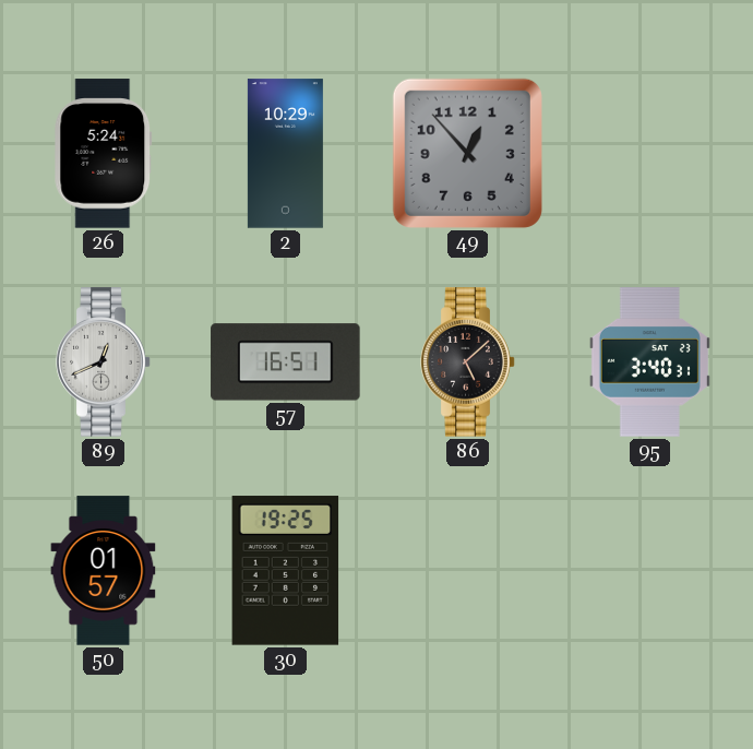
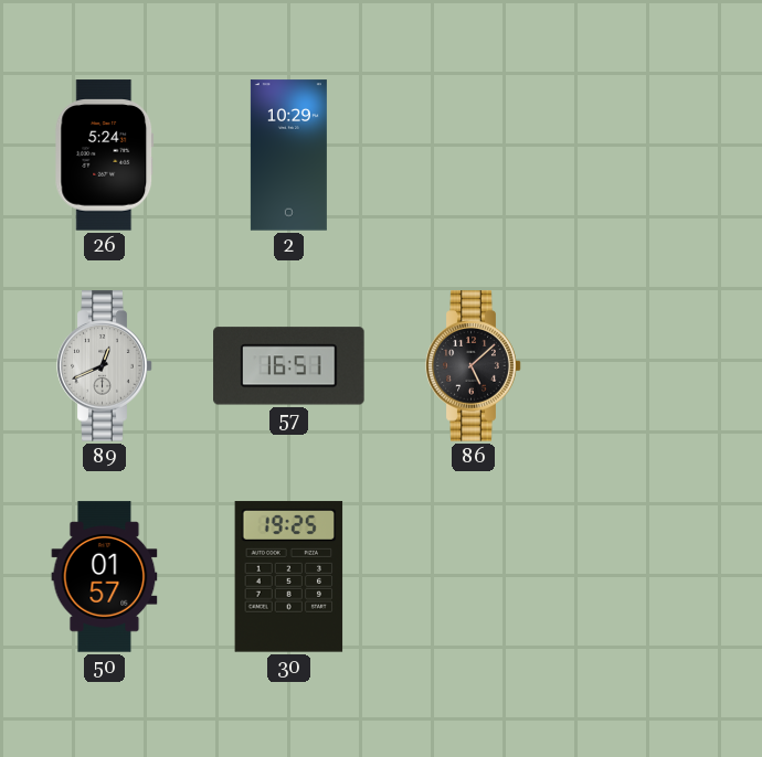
49: 12:53 -> none (467, 153)
95: 3:40 -> none (649, 362)
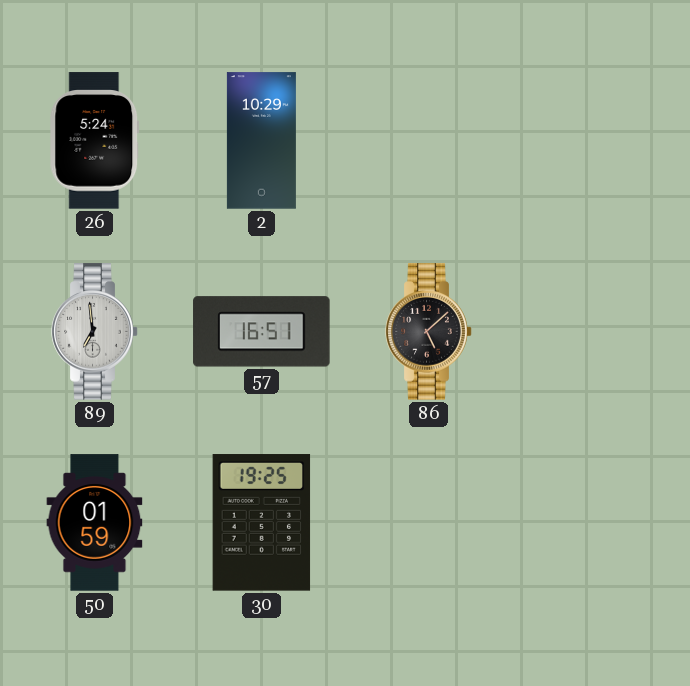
89: 12:41 -> 6:59 (95, 332)
50: 01:57 -> 01:59 (95, 523)
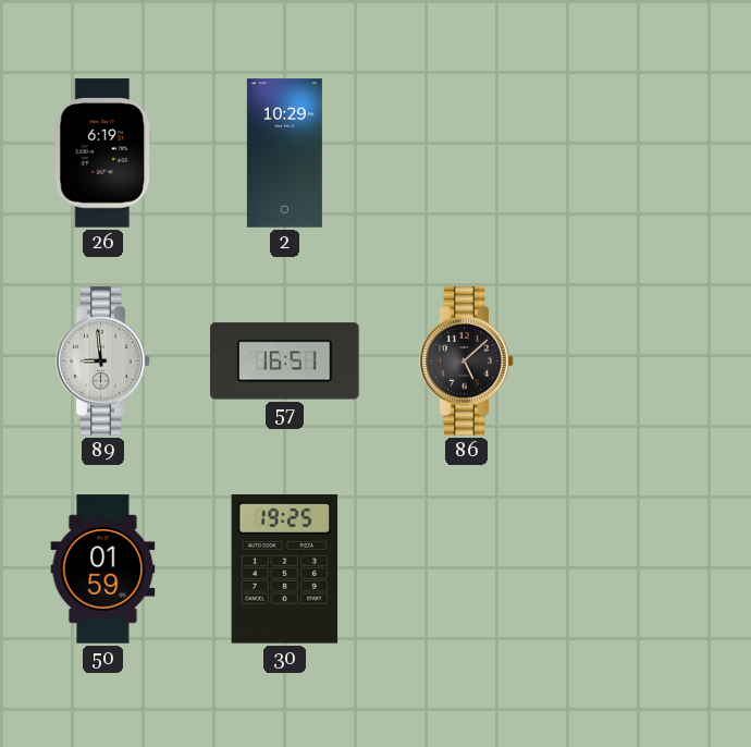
26: 5:24 -> 6:19 (103, 154)
89: 6:59 -> 8:59 (103, 362)
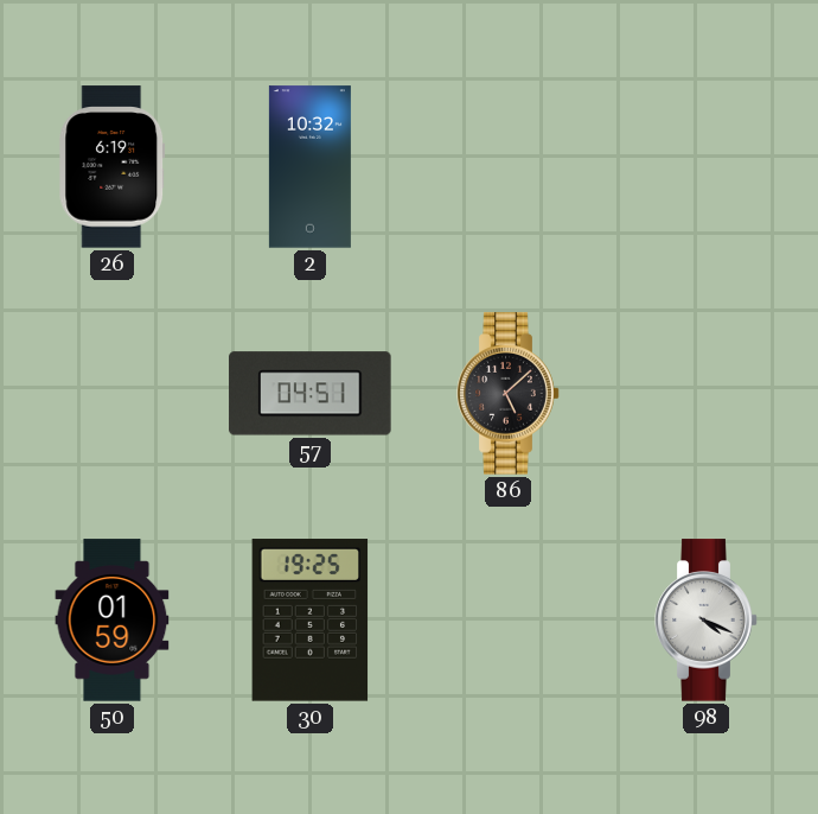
2: 10:29 -> 10:32 (309, 167)
89: 8:59 -> none (103, 362)
57: 16:51 -> 04:51 (311, 394)
98: none -> 4:19 (707, 621)
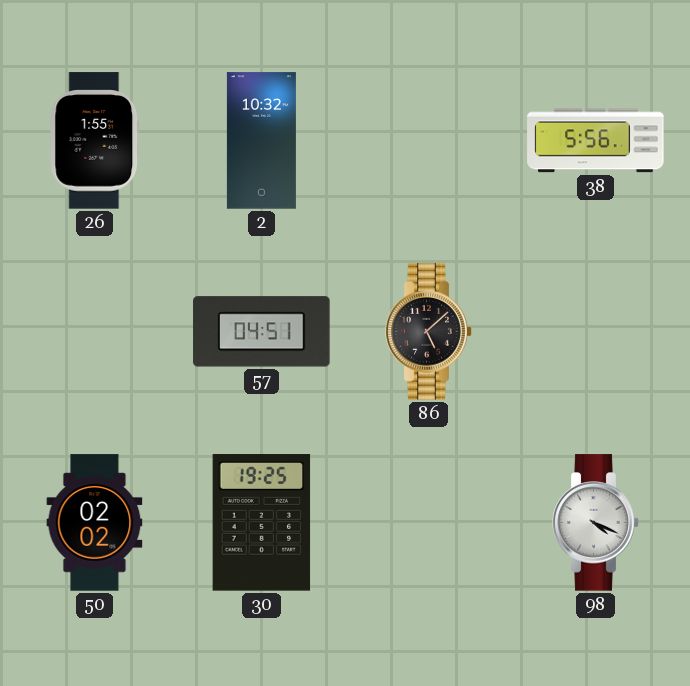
26: 6:19 -> 1:55 (95, 141)
38: none -> 5:56 (596, 141)
50: 01:59 -> 02:02 (95, 523)
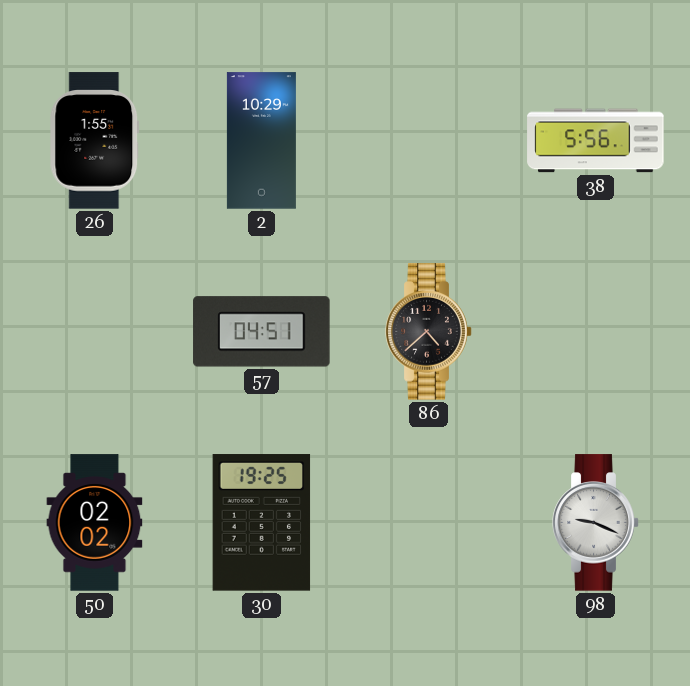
2: 10:32 -> 10:29 (261, 141)
86: 5:08 -> 4:38 (429, 332)
98: 4:19 -> 9:19 (596, 523)
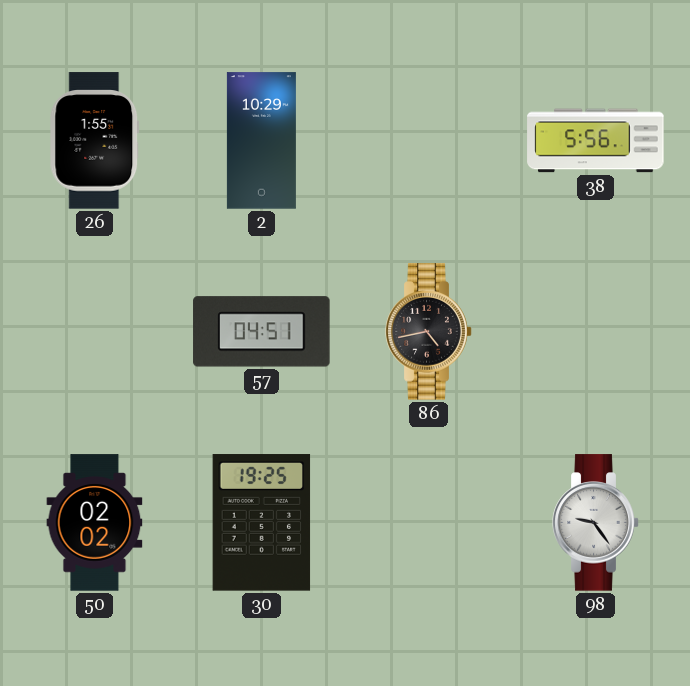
86: 4:38 -> 4:43 (429, 332)
98: 9:19 -> 9:24 (596, 523)
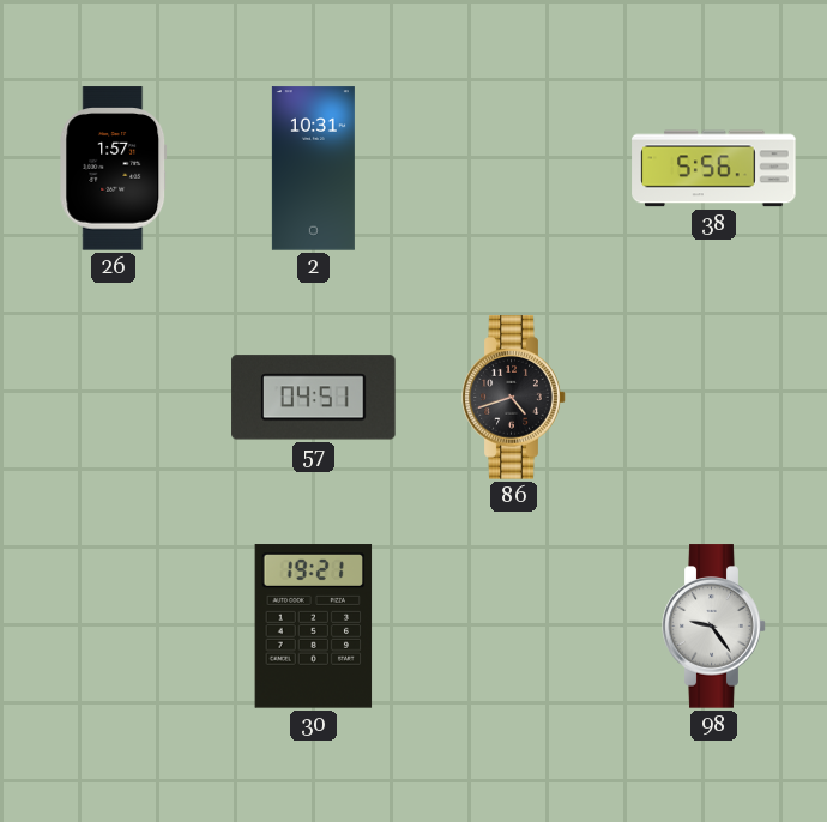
26: 1:55 -> 1:57 (114, 169)
2: 10:29 -> 10:31 (313, 169)
86: 4:43 -> 4:42 (514, 398)
50: 02:02 -> none (95, 523)
30: 19:25 -> 19:21 (314, 627)
